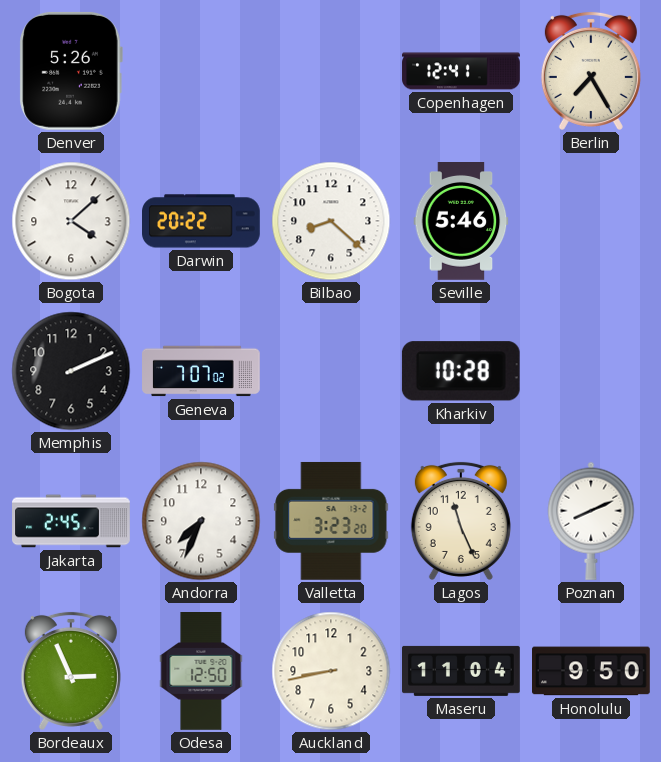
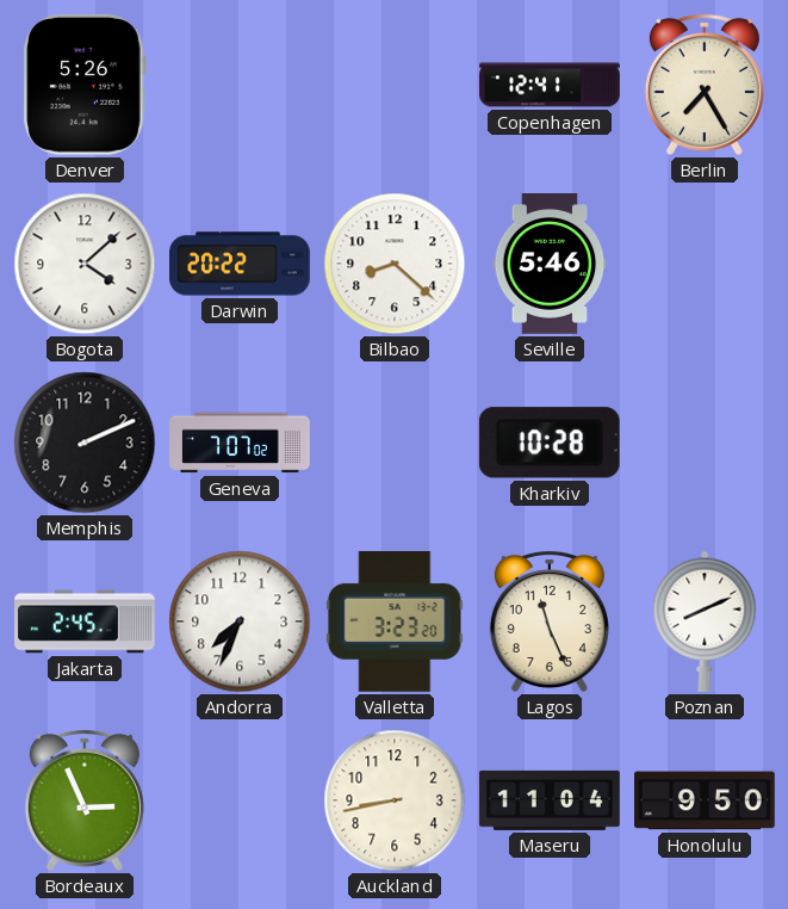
Odesa: 12:50 -> none (201, 672)
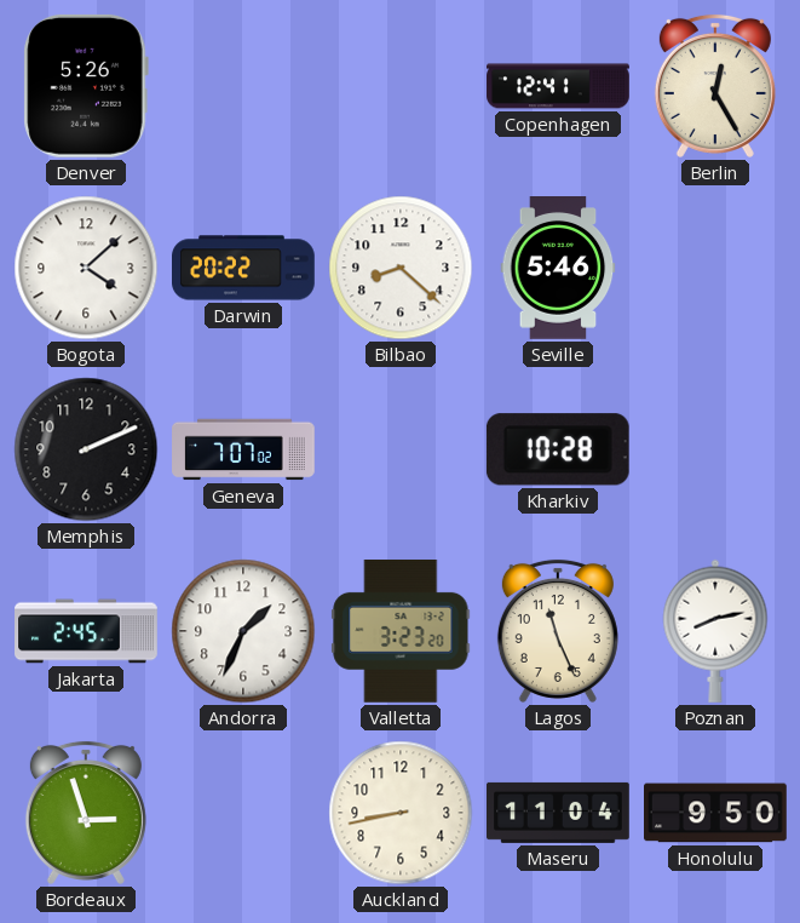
Berlin: 7:25 -> 12:25 (715, 86)
Andorra: 7:34 -> 1:34 (243, 631)
Poznan: 8:11 -> 8:13 (715, 631)
Bordeaux: 2:56 -> 2:57 (86, 813)
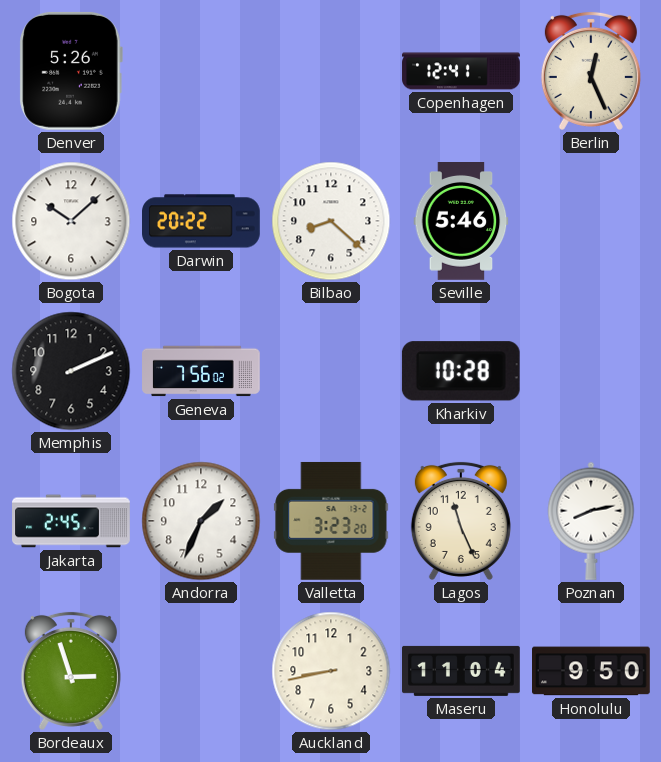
Berlin: 12:25 -> 12:26 (591, 71)
Bogota: 4:08 -> 10:08 (71, 221)
Geneva: 7:07 -> 7:56 (201, 371)
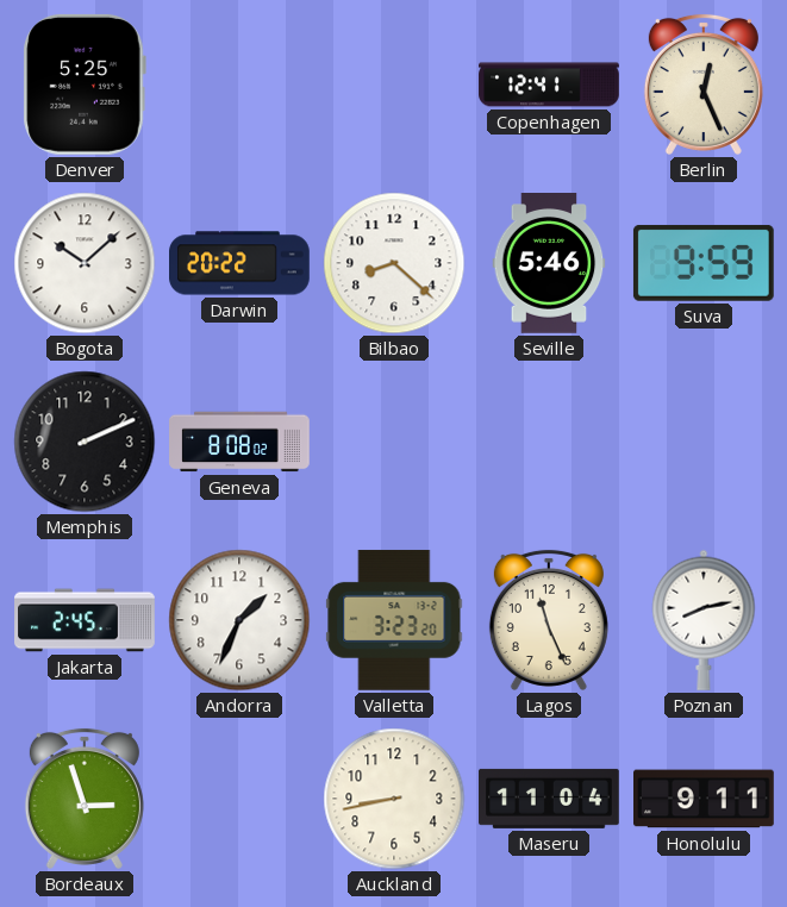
Denver: 5:26 -> 5:25 (85, 85)
Suva: none -> 9:59 (704, 263)
Geneva: 7:56 -> 8:08 (239, 442)
Kharkiv: 10:28 -> none (461, 371)
Honolulu: 9:50 -> 9:11 (705, 799)
